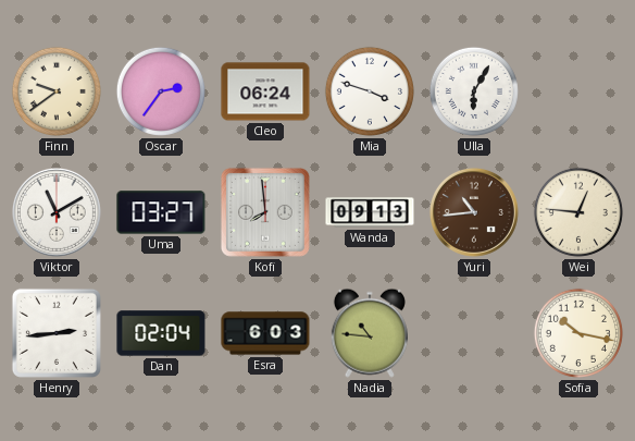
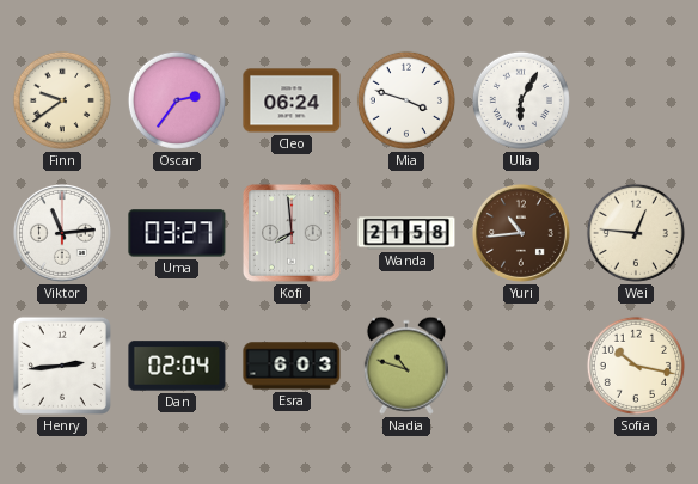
Viktor: 11:10 -> 11:14 (62, 233)
Wanda: 09:13 -> 21:58 (406, 233)
Nadia: 10:46 -> 10:48 (406, 366)
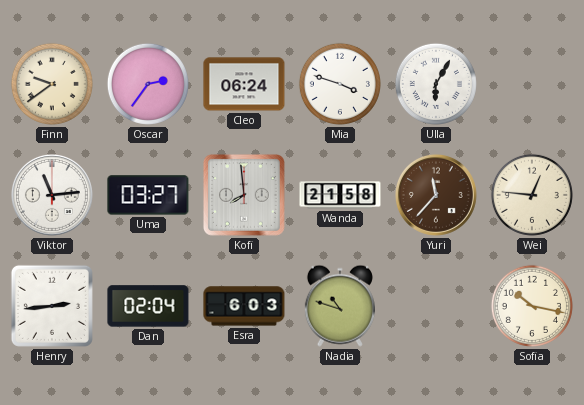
Yuri: 10:44 -> 11:37 (436, 195)
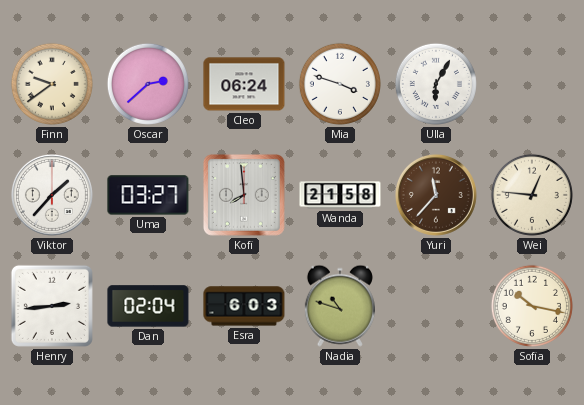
Oscar: 2:36 -> 2:38 (148, 84)
Viktor: 11:14 -> 1:37 (52, 195)
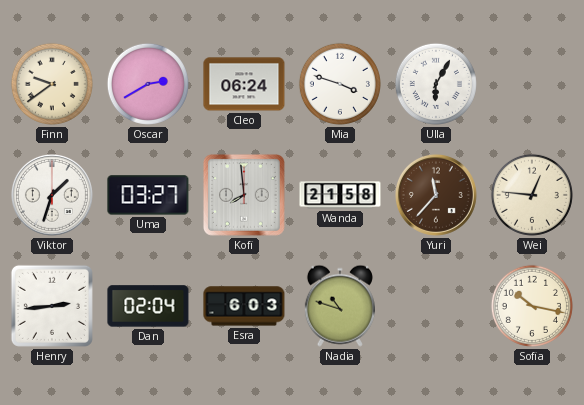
Oscar: 2:38 -> 2:40 (148, 84)
Viktor: 1:37 -> 1:33 (52, 195)
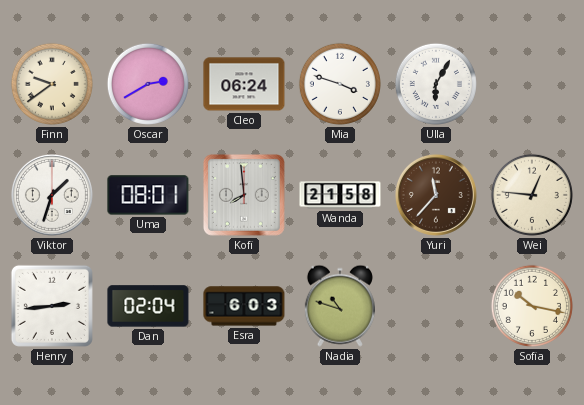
Uma: 03:27 -> 08:01 (148, 195)
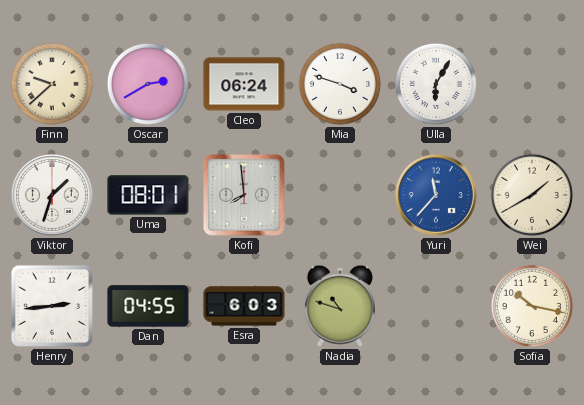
Finn: 9:39 -> 9:38 (52, 84)
Wanda: 21:58 -> none (340, 195)
Yuri dial: brown -> blue (436, 195)
Wei: 12:46 -> 1:40 (532, 195)
Dan: 02:04 -> 04:55 (148, 306)
